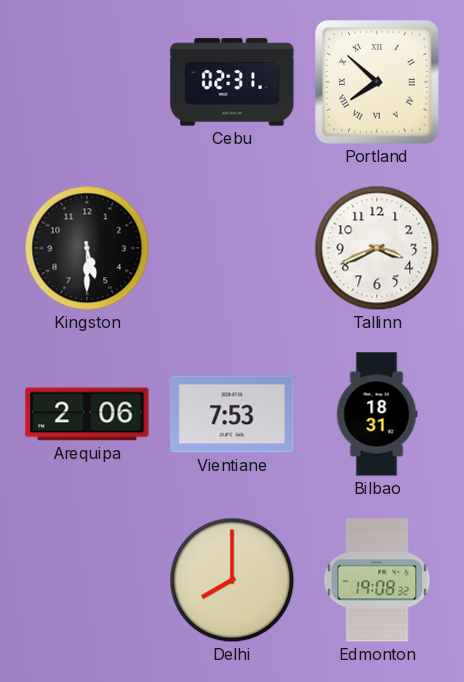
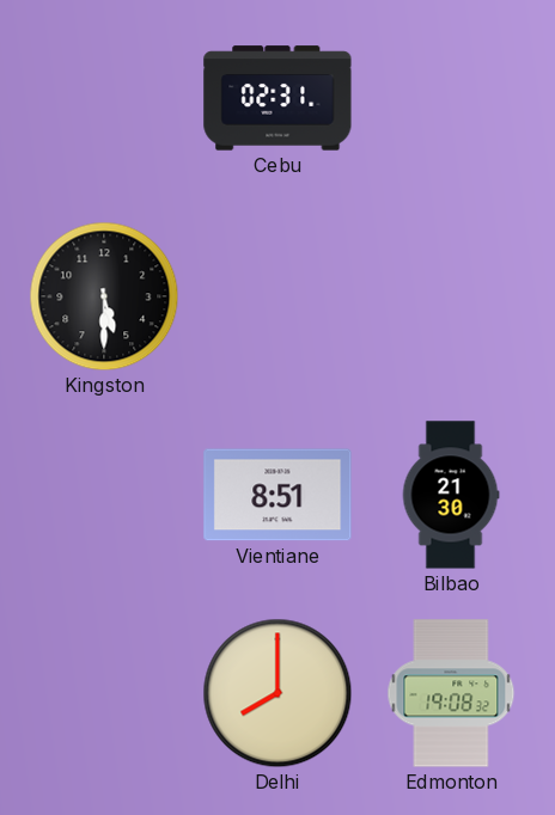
Portland: 7:52 -> none (377, 82)
Tallinn: 3:41 -> none (377, 248)
Arequipa: 2:06 -> none (87, 414)
Vientiane: 7:53 -> 8:51 (277, 495)
Bilbao: 18:31 -> 21:30 (451, 495)
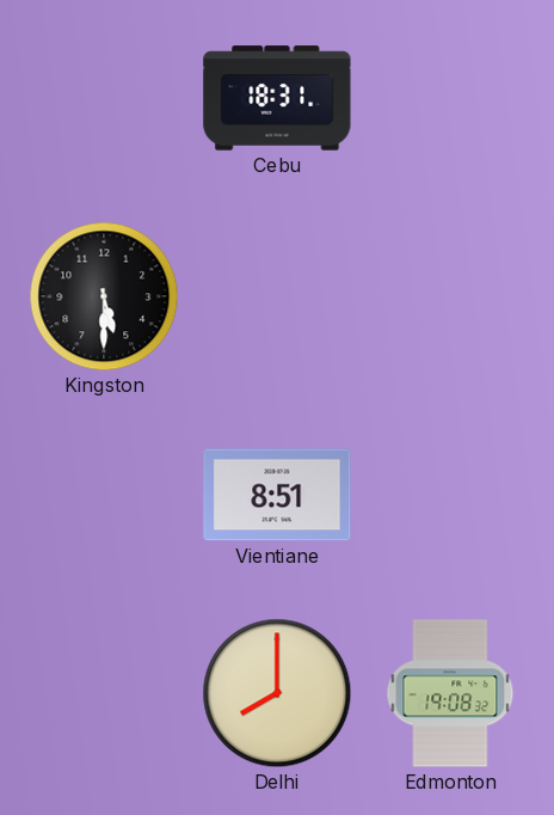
Cebu: 02:31 -> 18:31 (277, 98)
Bilbao: 21:30 -> none (451, 495)
